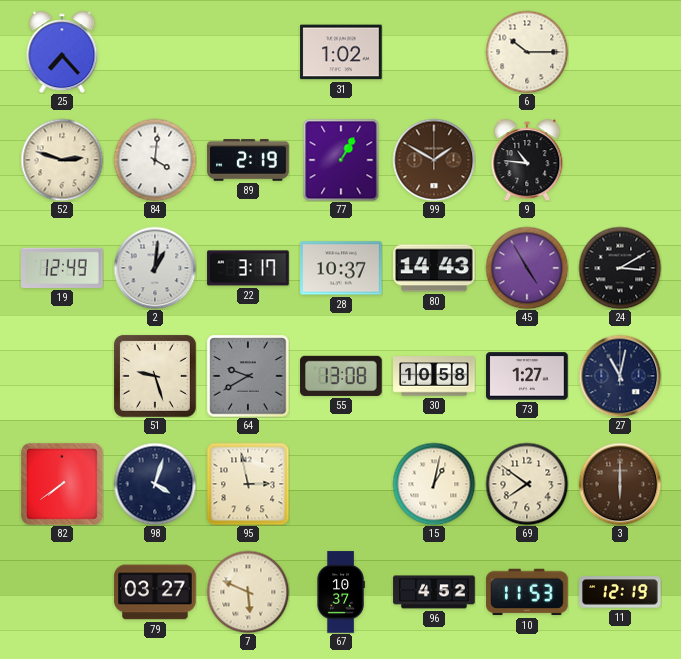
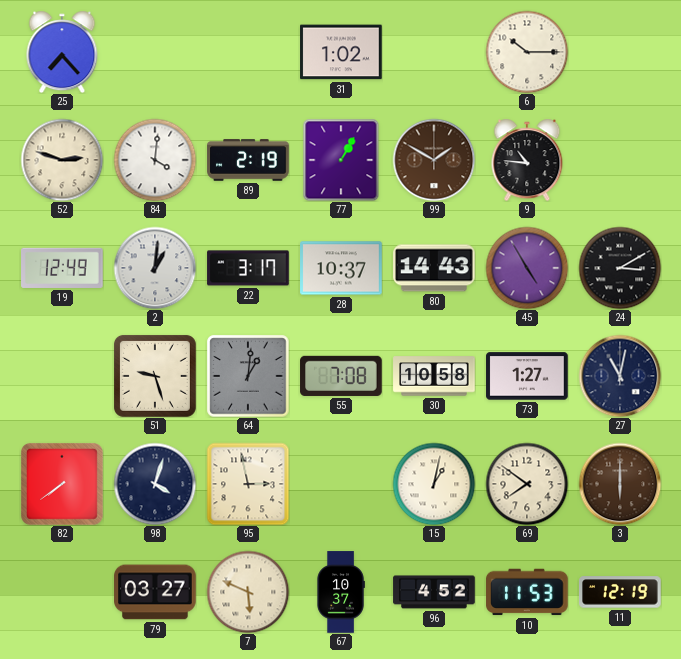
64: 9:40 -> 1:01 (248, 376)
55: 13:08 -> 7:08 (341, 376)
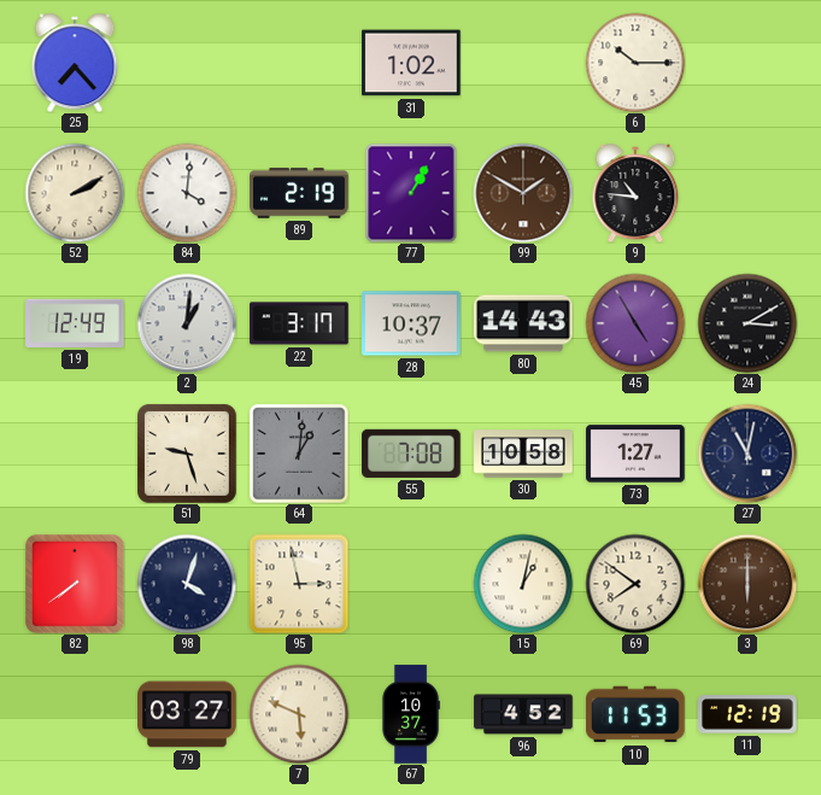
52: 2:48 -> 2:10 (75, 193)
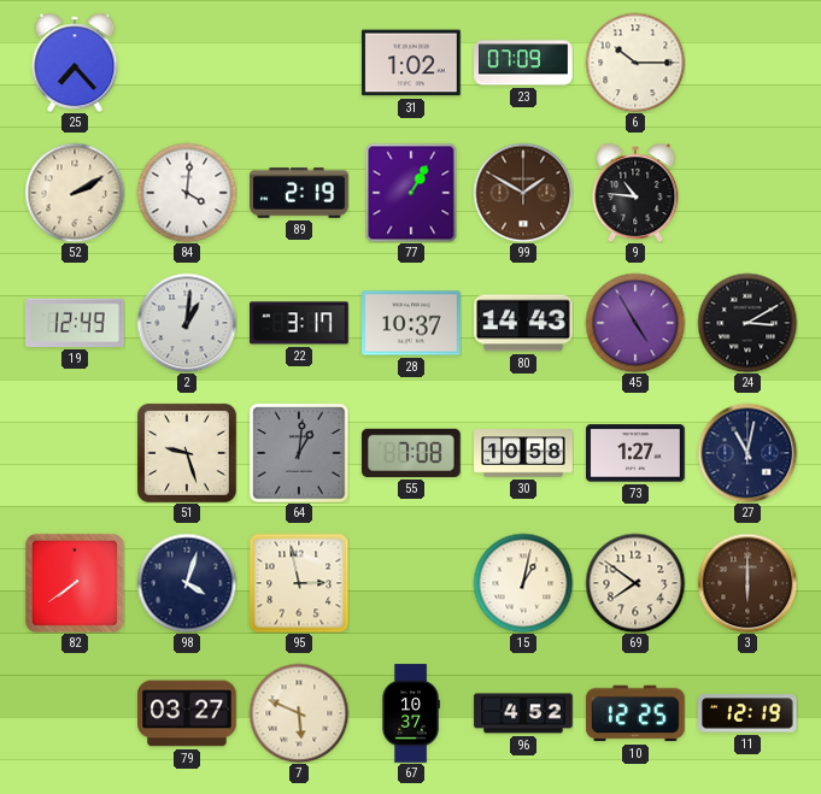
23: none -> 07:09 (523, 63)
10: 11:53 -> 12:25 (635, 713)
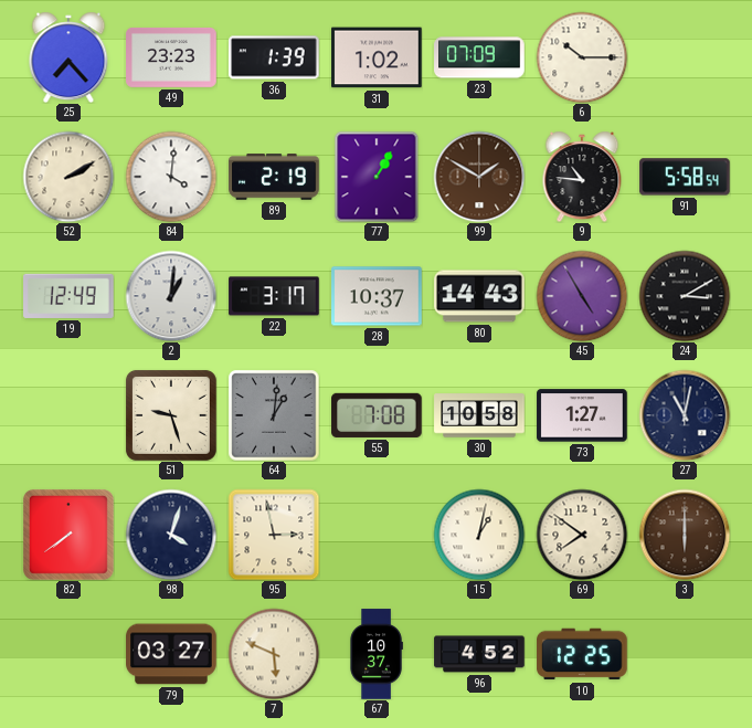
49: none -> 23:23 (171, 57)
36: none -> 1:39 (274, 57)
91: none -> 5:58 (685, 177)
11: 12:19 -> none (747, 713)
